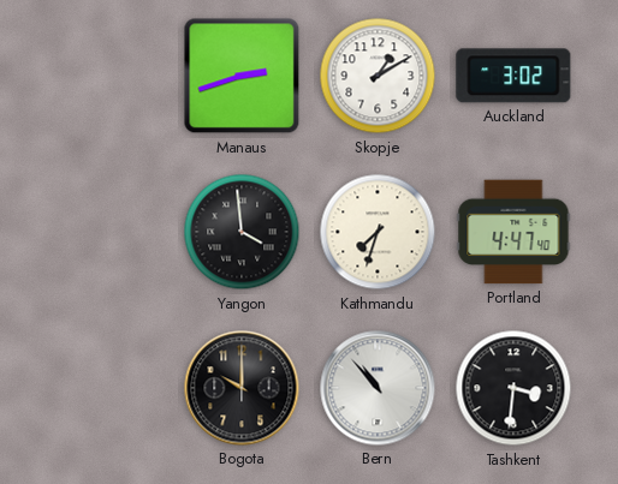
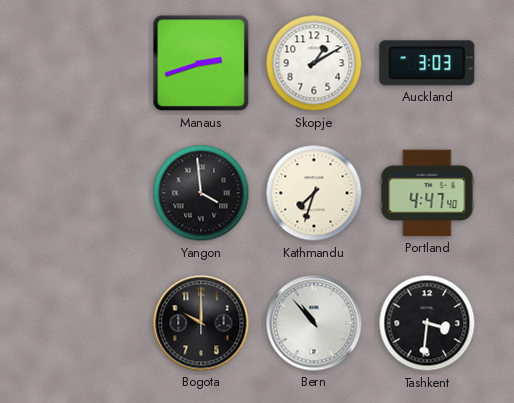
Auckland: 3:02 -> 3:03 (427, 63)
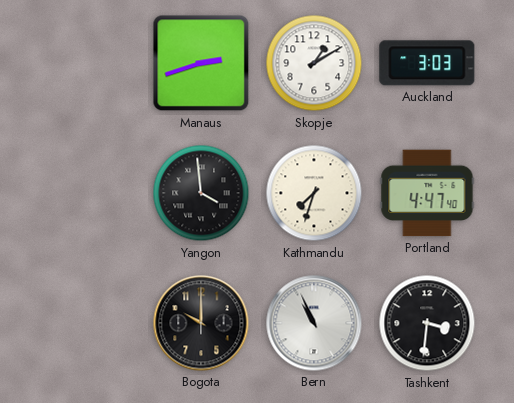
Bern: 10:53 -> 10:56 (314, 323)
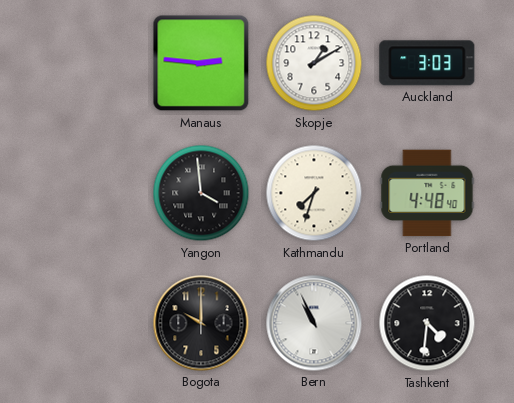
Manaus: 2:42 -> 2:46 (201, 63)
Portland: 4:47 -> 4:48 (427, 193)
Tashkent: 3:31 -> 4:31 (427, 323)
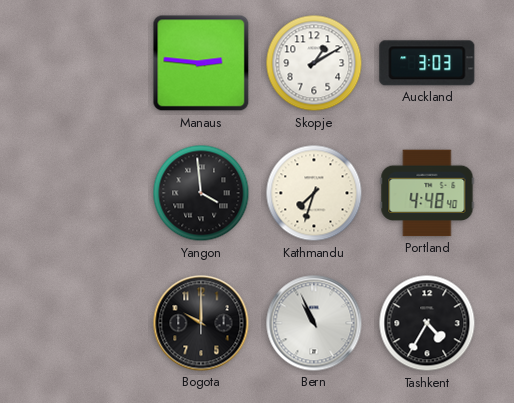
Tashkent: 4:31 -> 4:35 (427, 323)
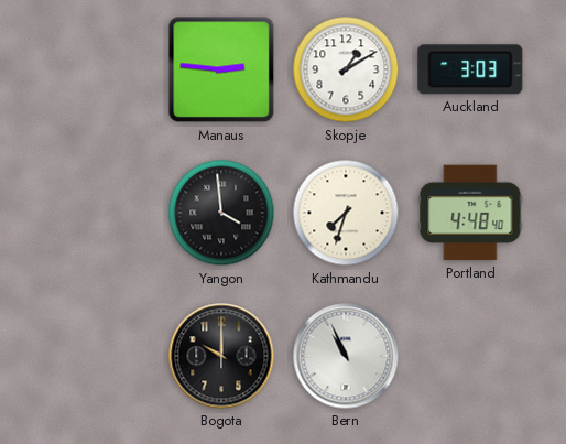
Tashkent: 4:35 -> none (427, 323)
